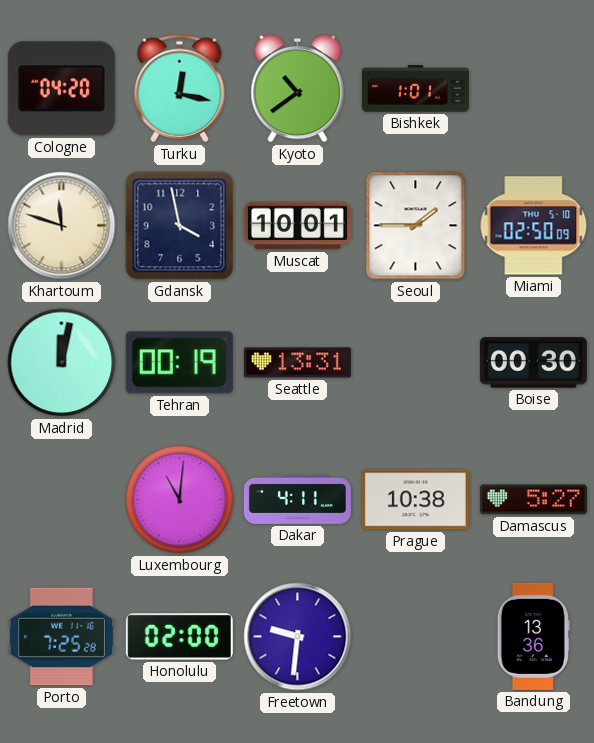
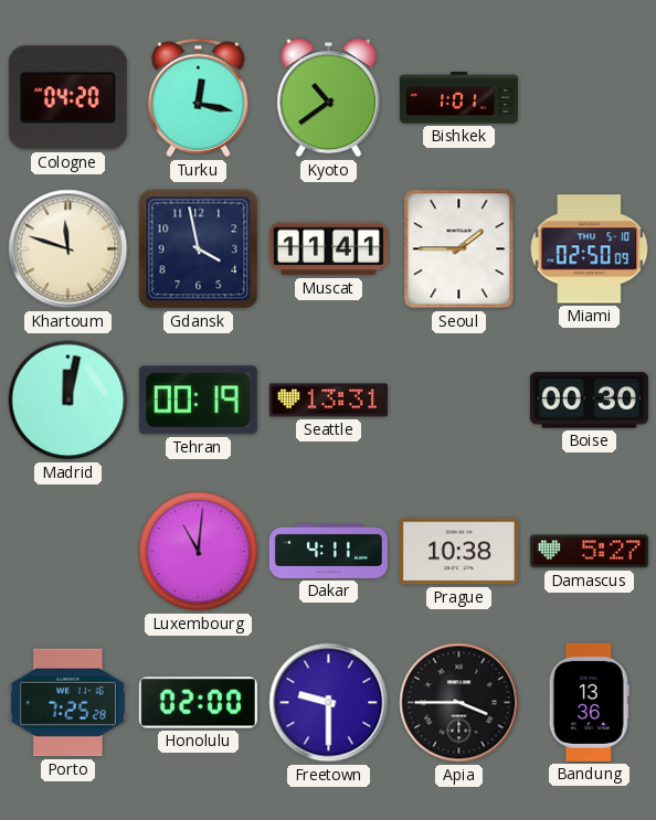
Muscat: 10:01 -> 11:41 (328, 249)
Freetown: 9:31 -> 9:30 (329, 703)
Apia: none -> 3:45 (459, 703)
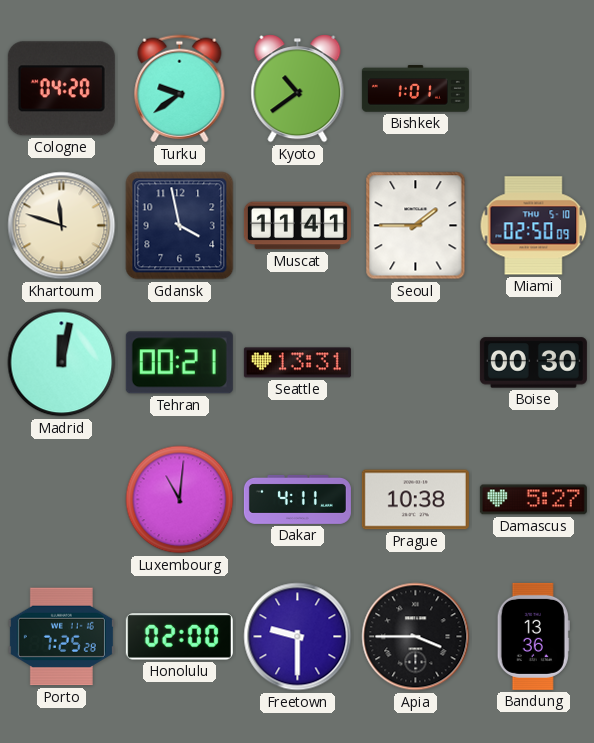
Turku: 12:17 -> 9:39 (180, 89)
Tehran: 00:19 -> 00:21 (179, 363)
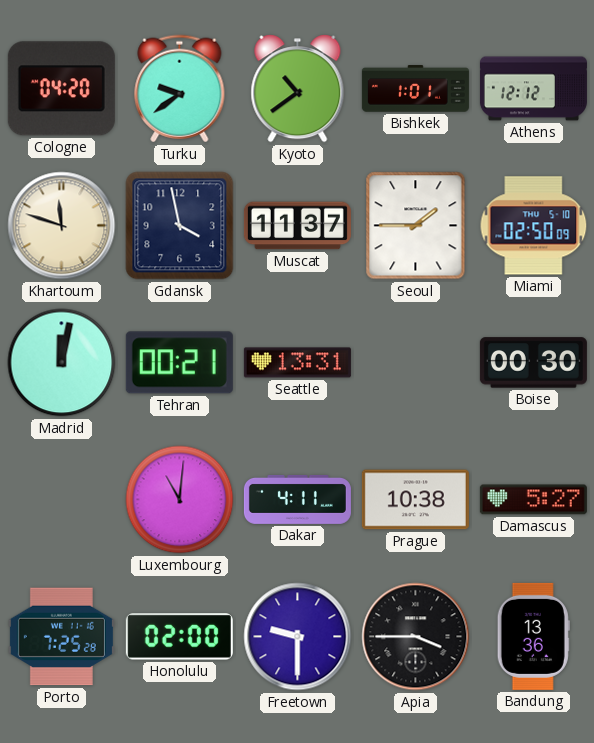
Athens: none -> 12:12 (533, 89)
Muscat: 11:41 -> 11:37 (297, 226)
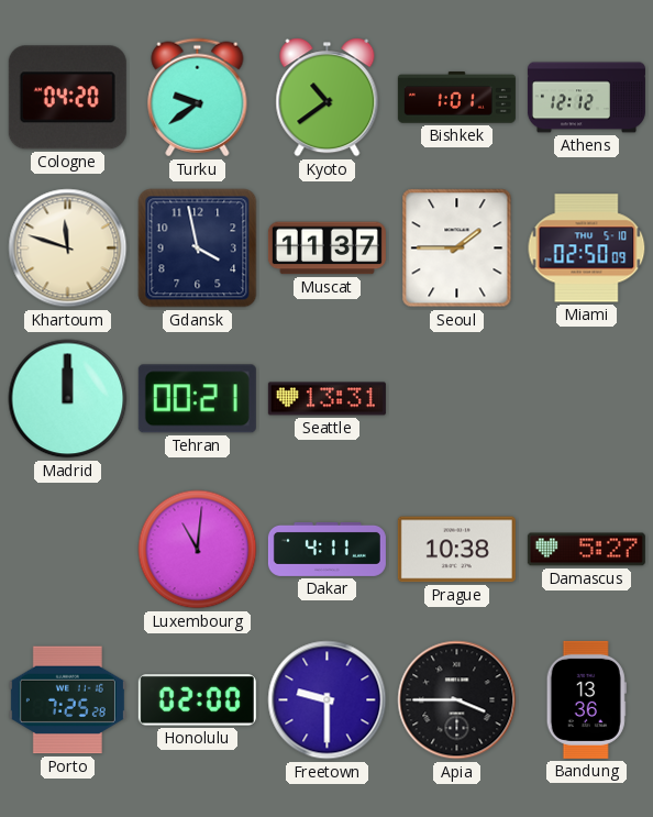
Madrid: 12:02 -> 12:00 (68, 399)
Boise: 00:30 -> none (533, 363)
